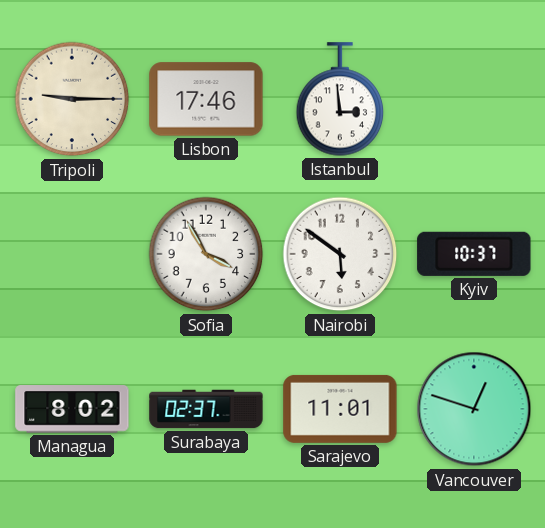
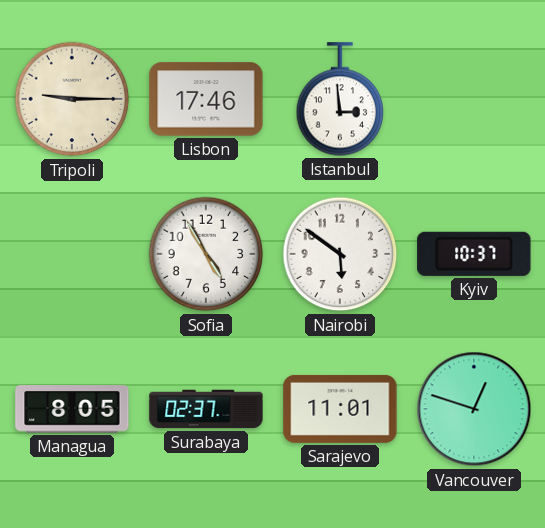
Sofia: 3:55 -> 4:55 (206, 254)
Managua: 8:02 -> 8:05 (72, 409)
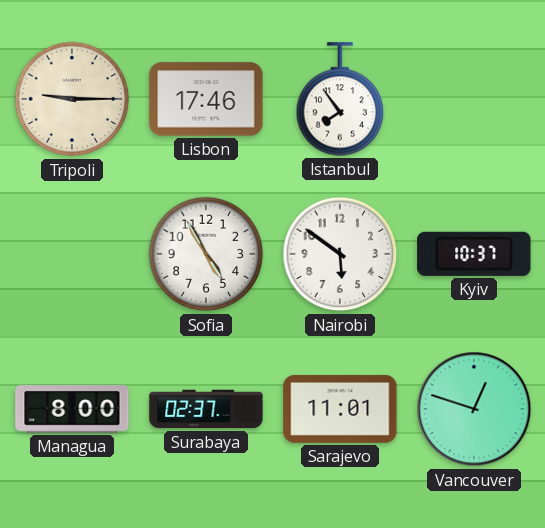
Istanbul: 2:59 -> 7:54 (340, 99)
Managua: 8:05 -> 8:00 (72, 409)
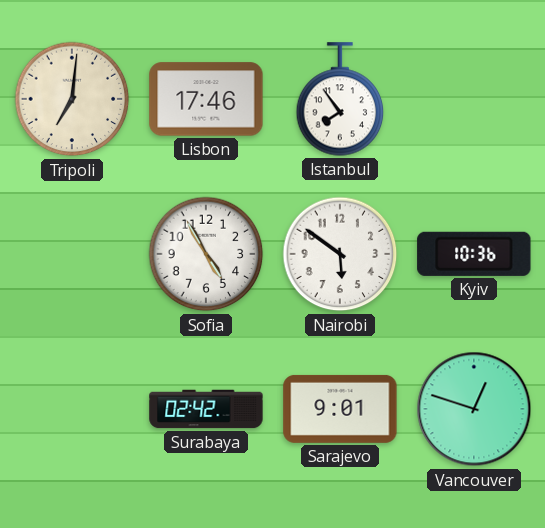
Tripoli: 9:15 -> 7:01 (72, 99)
Kyiv: 10:37 -> 10:36 (474, 254)
Managua: 8:00 -> none (72, 409)
Surabaya: 02:37 -> 02:42 (206, 409)
Sarajevo: 11:01 -> 9:01 (340, 409)
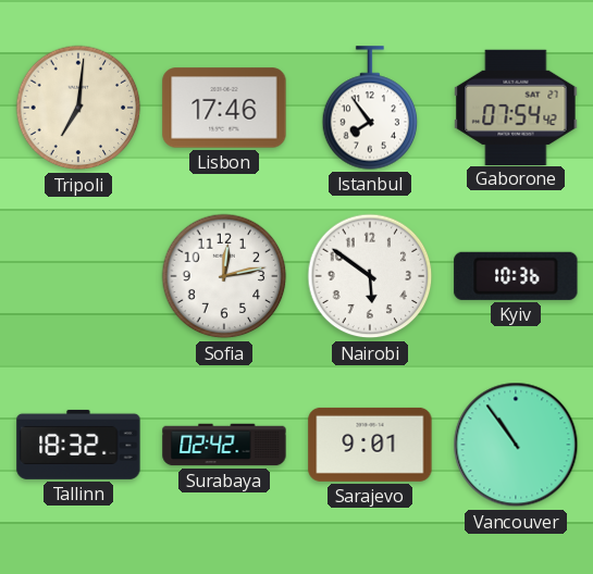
Gaborone: none -> 07:54 (516, 107)
Sofia: 4:55 -> 12:13 (224, 276)
Tallinn: none -> 18:32 (78, 445)
Vancouver: 12:48 -> 10:54 (516, 445)
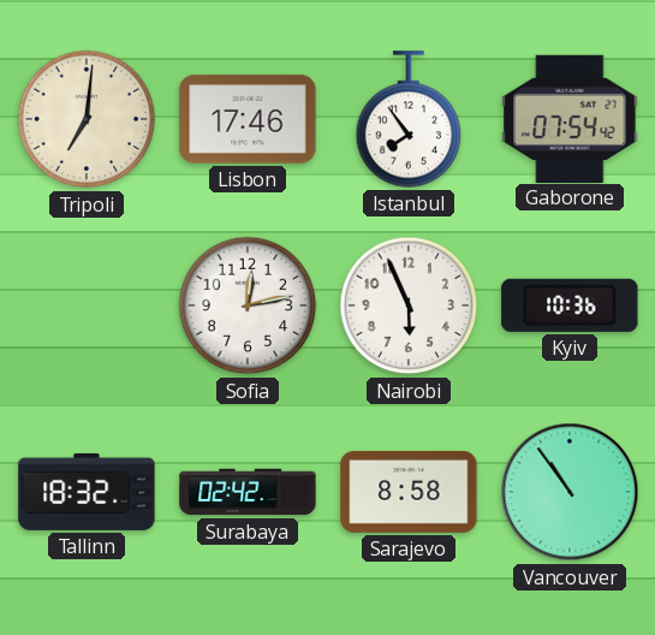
Nairobi: 5:51 -> 5:56 (409, 305)
Sarajevo: 9:01 -> 8:58 (409, 492)
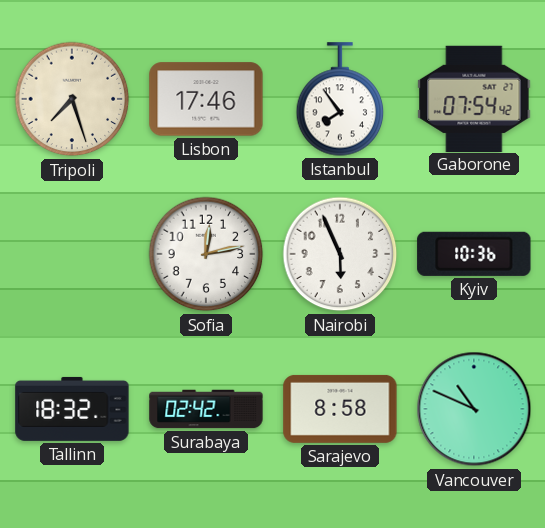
Tripoli: 7:01 -> 7:27 (72, 99)
Vancouver: 10:54 -> 10:49 (474, 409)
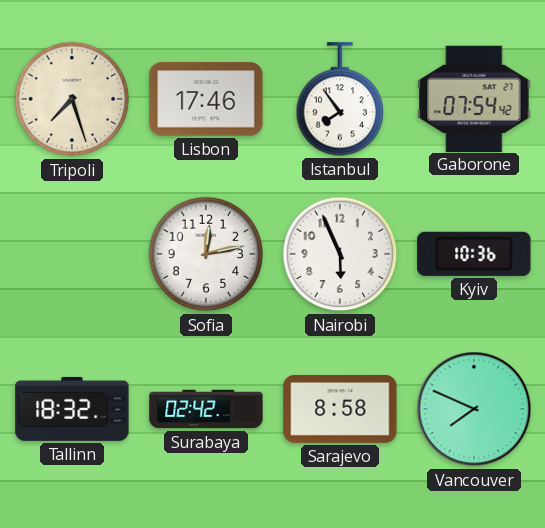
Vancouver: 10:49 -> 7:49 (474, 409)
